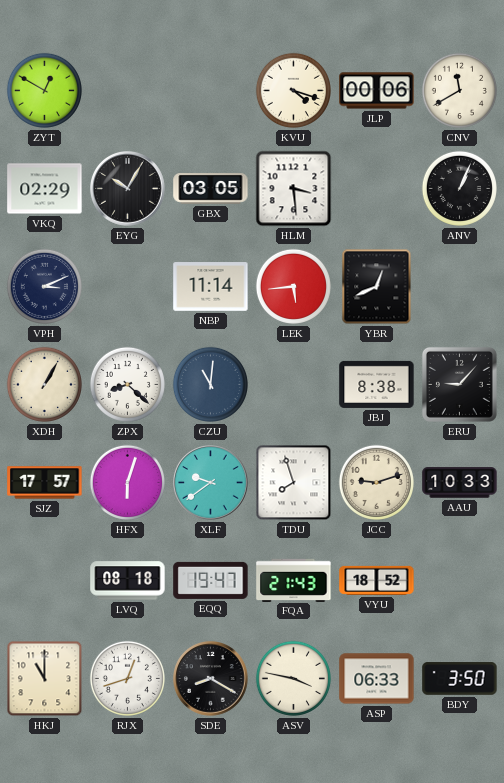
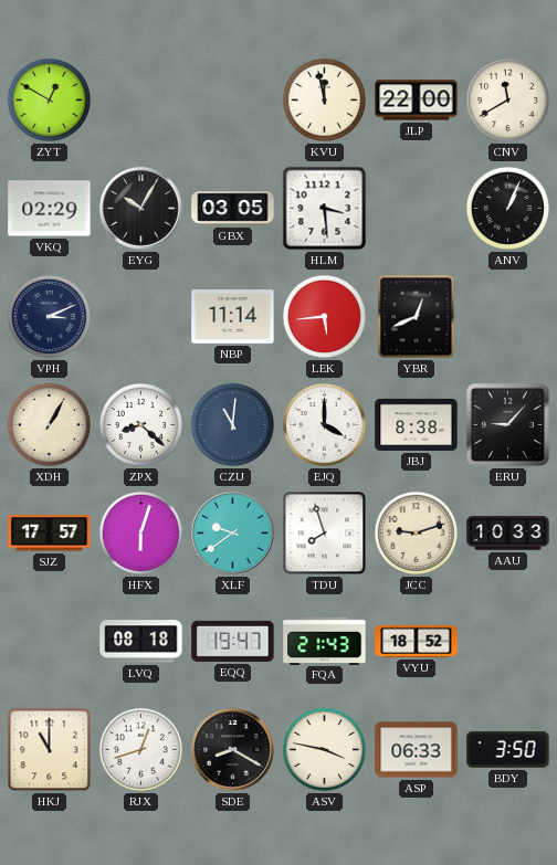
KVU: 4:18 -> 11:58 (324, 99)
JLP: 00:06 -> 22:00 (417, 101)
EJQ: none -> 4:00 (324, 424)
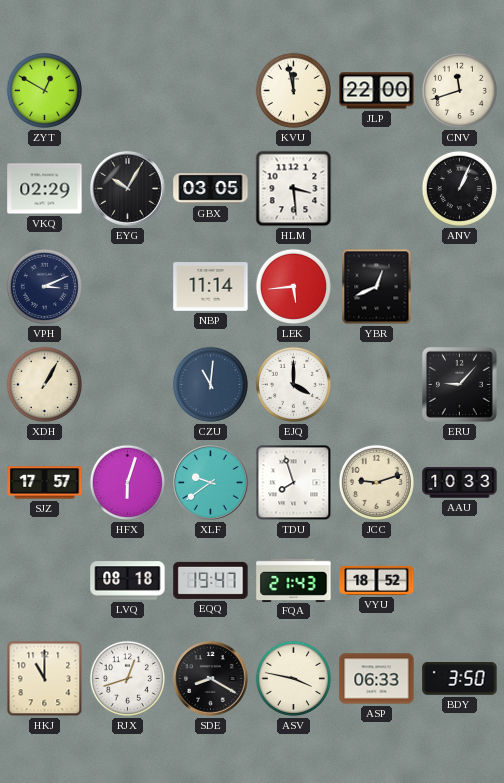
CNV: 11:40 -> 11:42 (459, 90)
ZPX: 8:22 -> none (140, 424)
JBJ: 8:38 -> none (417, 424)
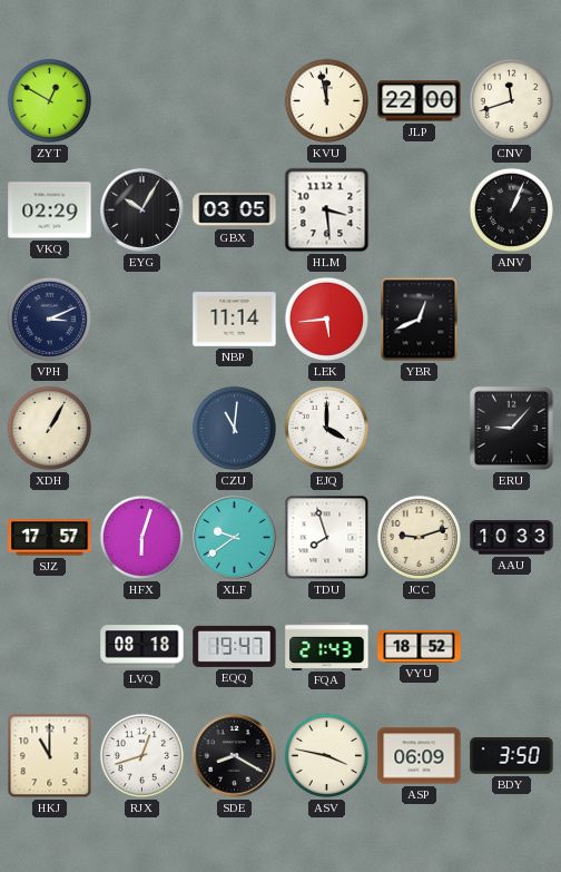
ASP: 06:33 -> 06:09 (420, 756)
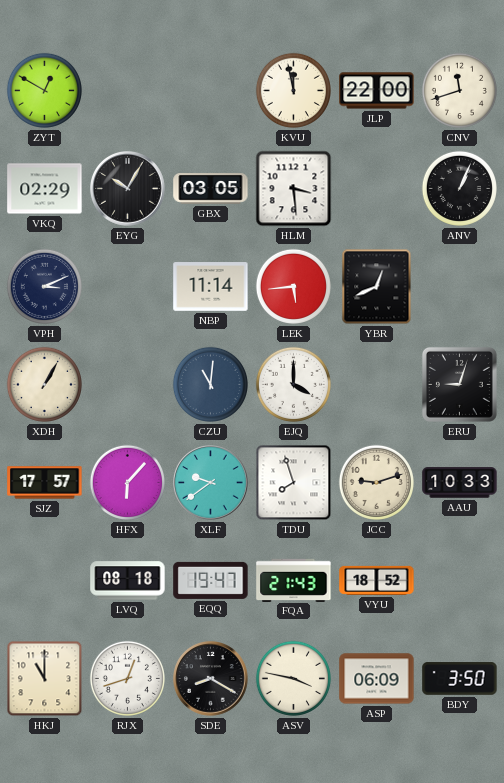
ERU: 9:07 -> 9:03 (459, 384)
HFX: 6:03 -> 6:07 (127, 482)
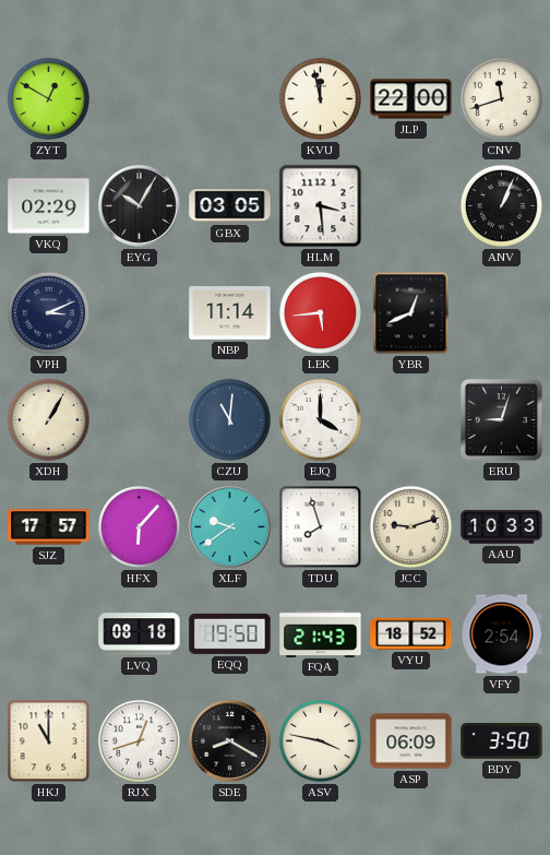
EQQ: 19:47 -> 19:50 (230, 633)
VFY: none -> 2:54 (502, 634)
